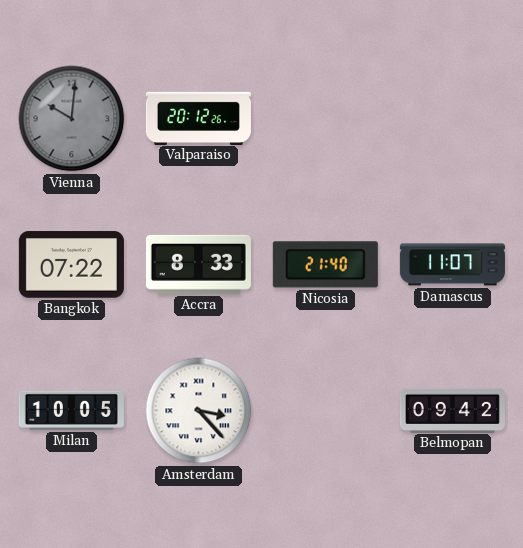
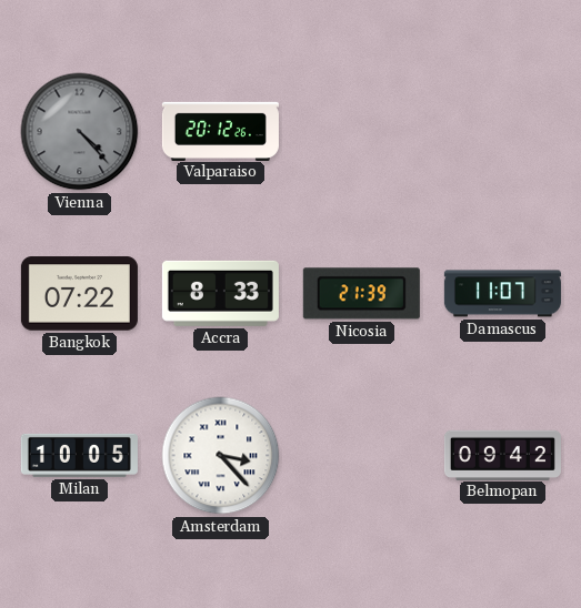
Vienna: 10:01 -> 4:23 (80, 132)
Nicosia: 21:40 -> 21:39 (361, 294)
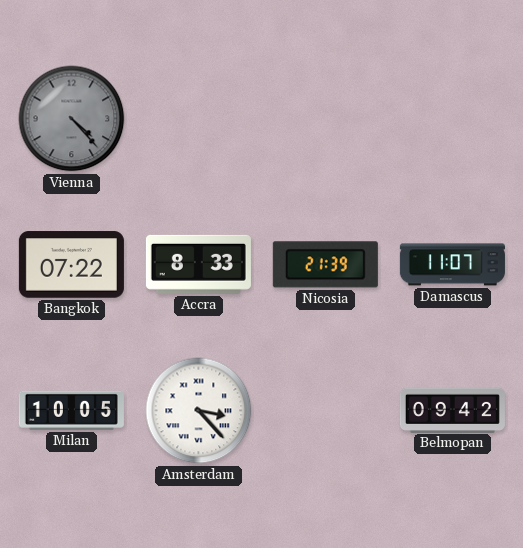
Valparaiso: 20:12 -> none (220, 131)
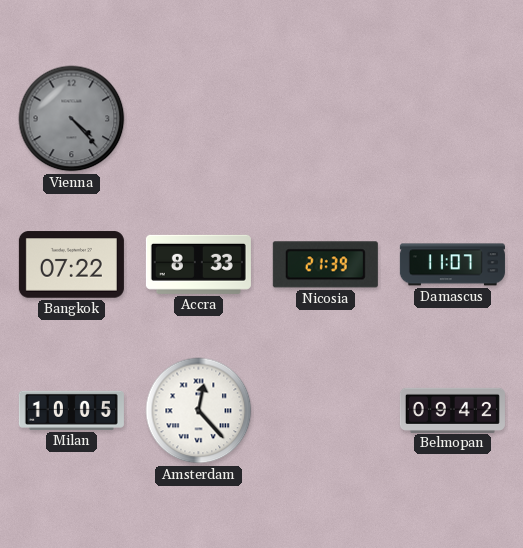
Amsterdam: 3:23 -> 12:23 (199, 411)
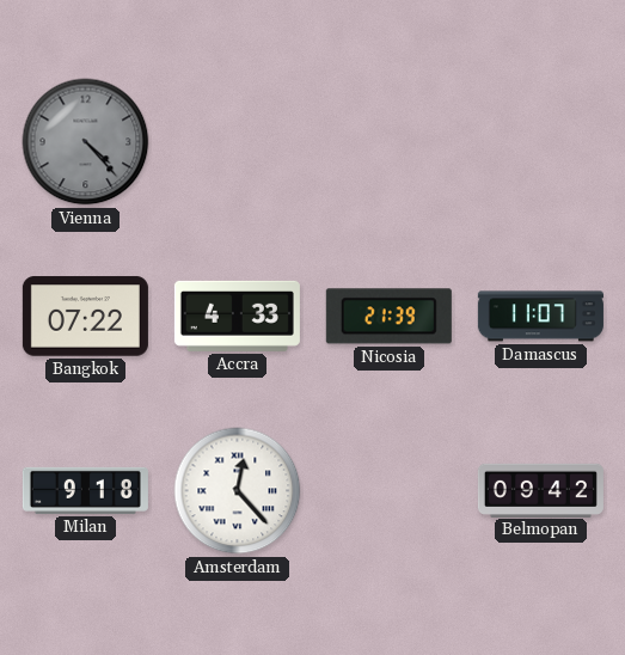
Accra: 8:33 -> 4:33 (237, 316)
Milan: 10:05 -> 9:18 (85, 490)
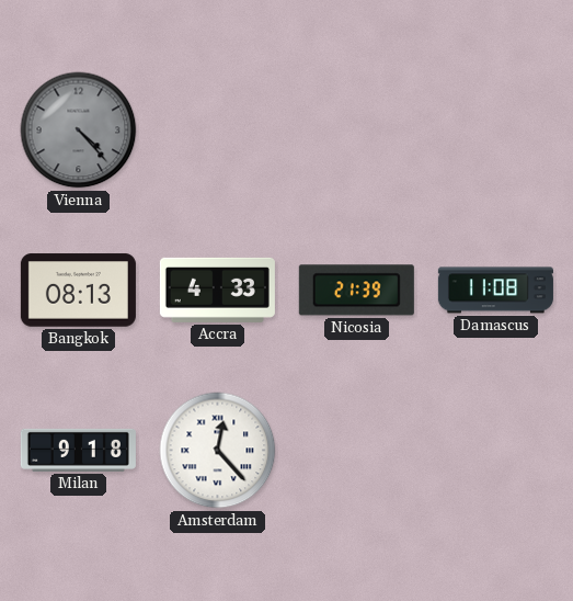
Bangkok: 07:22 -> 08:13 (78, 291)
Damascus: 11:07 -> 11:08 (495, 291)
Belmopan: 09:42 -> none (540, 490)
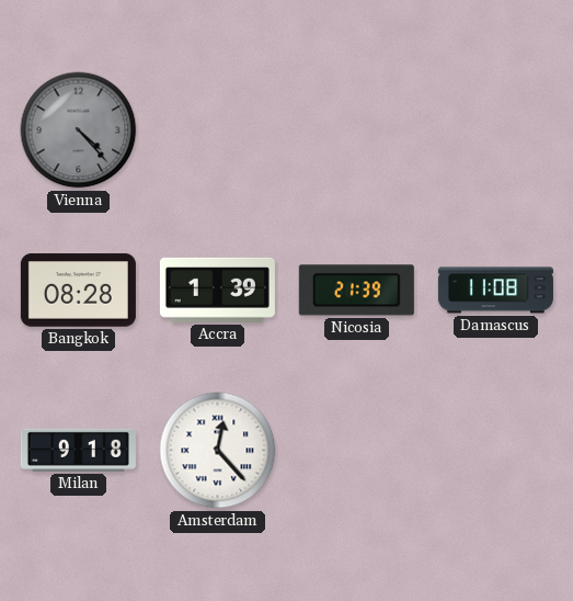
Bangkok: 08:13 -> 08:28 (78, 291)
Accra: 4:33 -> 1:39 (217, 290)
